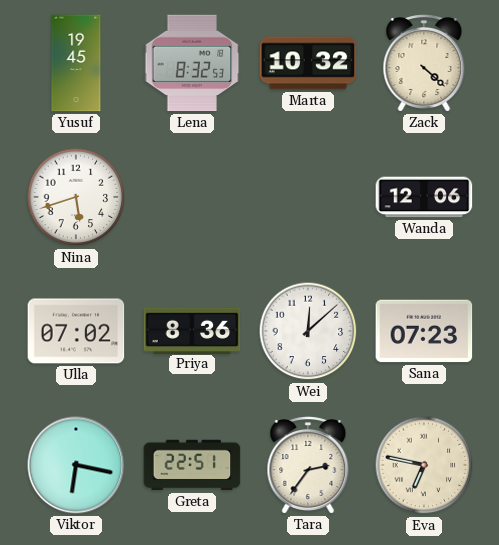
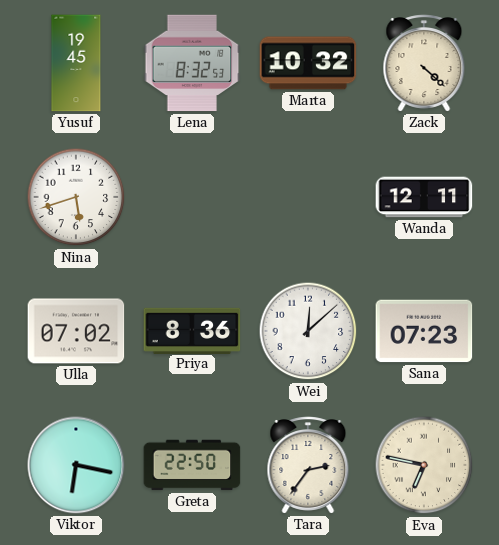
Wanda: 12:06 -> 12:11 (424, 197)
Greta: 22:51 -> 22:50 (192, 465)
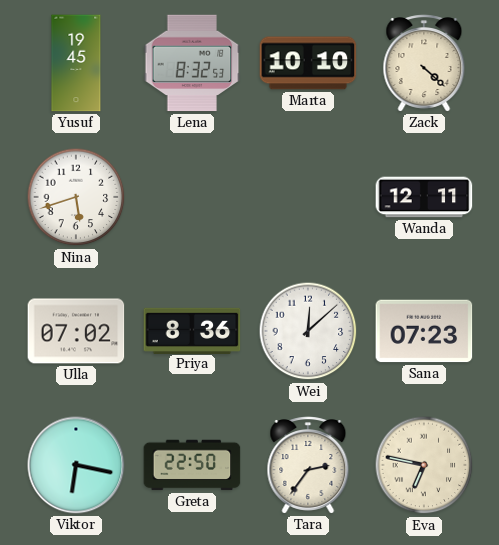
Marta: 10:32 -> 10:10 (308, 63)
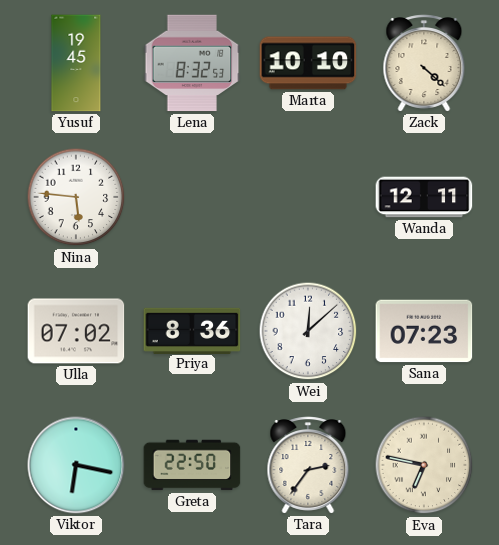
Nina: 5:42 -> 5:46 (76, 197)
